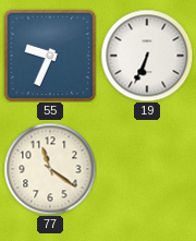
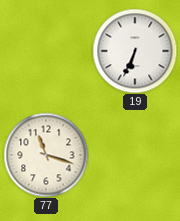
55: 9:34 -> none (50, 56)
77: 11:21 -> 11:18 (46, 155)
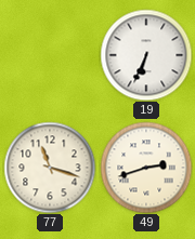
49: none -> 2:42 (146, 168)
